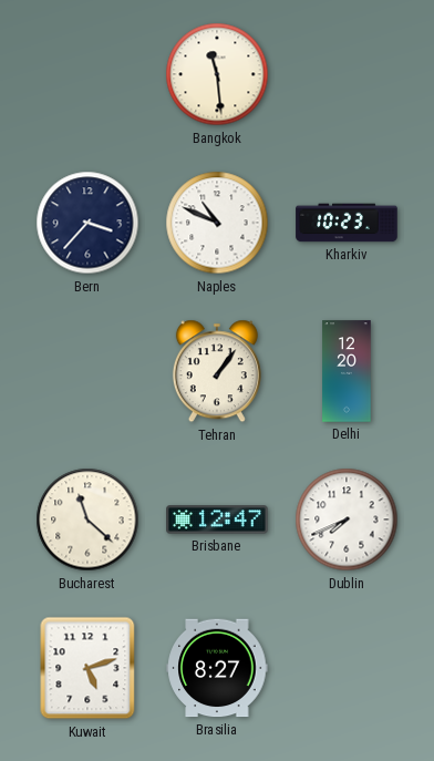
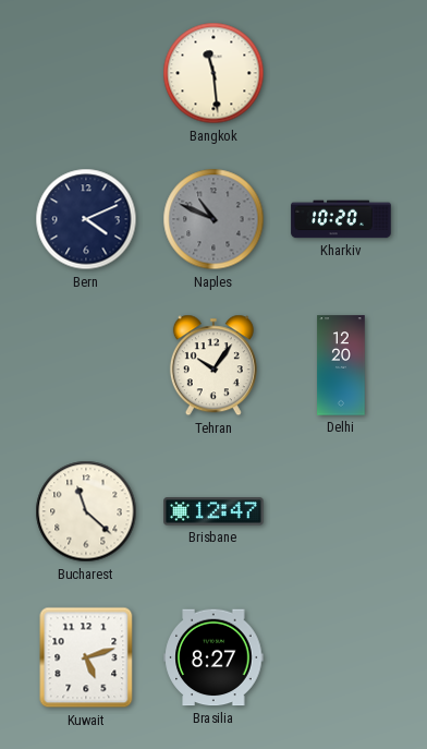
Bern: 3:37 -> 4:11 (86, 219)
Naples dial: white -> grey (213, 219)
Kharkiv: 10:23 -> 10:20 (341, 219)
Tehran: 1:06 -> 10:06 (213, 365)
Dublin: 7:41 -> none (347, 520)
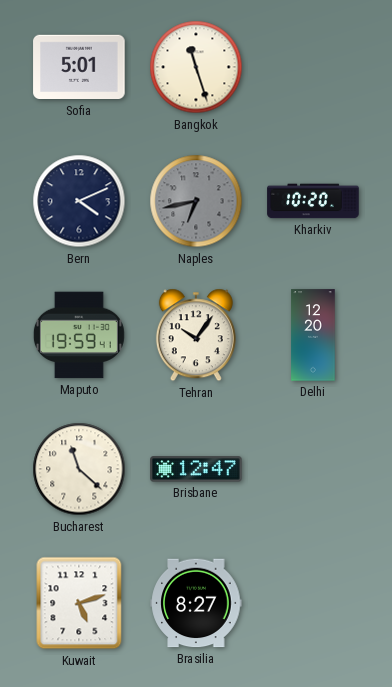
Sofia: none -> 5:01 (79, 67)
Bangkok: 11:29 -> 11:27 (196, 67)
Naples: 10:49 -> 6:43 (196, 201)
Maputo: none -> 19:59 (79, 335)
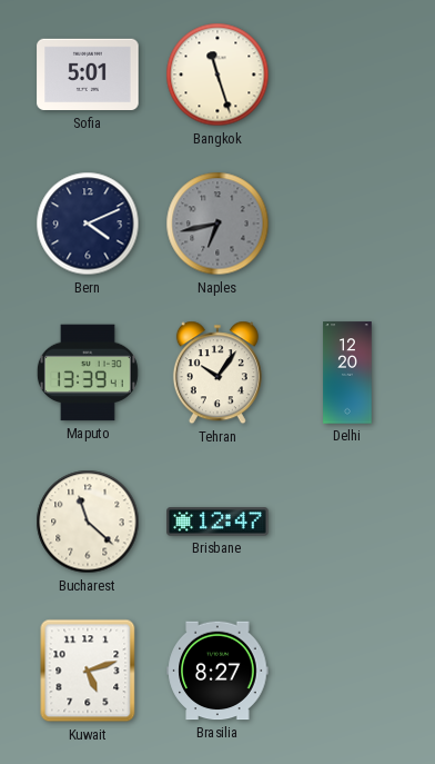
Kharkiv: 10:20 -> none (313, 201)
Maputo: 19:59 -> 13:39 (88, 373)
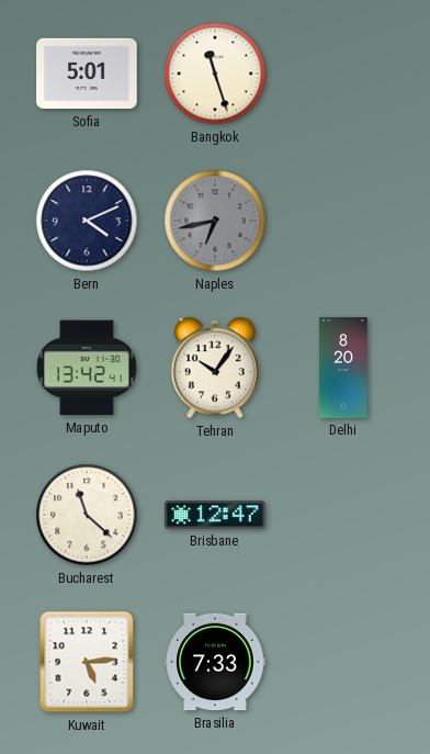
Maputo: 13:39 -> 13:42 (87, 368)
Delhi: 12:20 -> 8:20 (343, 368)
Kuwait: 5:12 -> 5:14 (87, 662)
Brasilia: 8:27 -> 7:33 (215, 662)
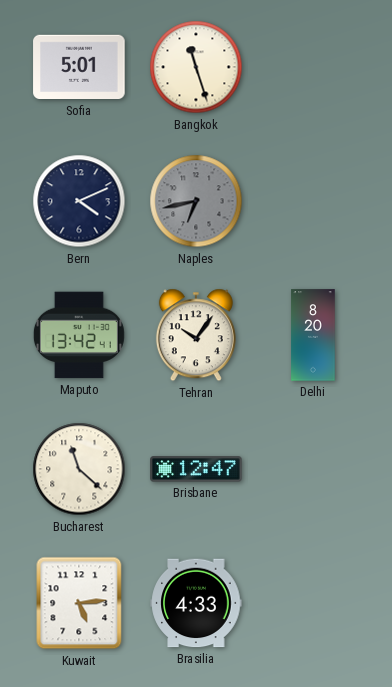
Brasilia: 7:33 -> 4:33 (196, 603)
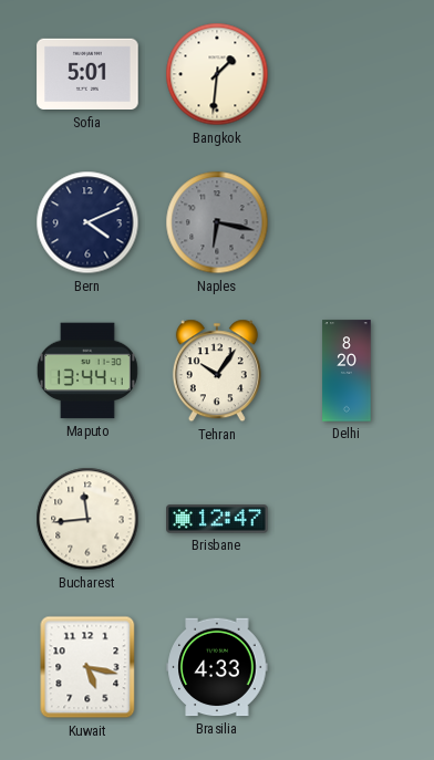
Bangkok: 11:27 -> 1:31 (217, 74)
Naples: 6:43 -> 6:17 (217, 222)
Maputo: 13:42 -> 13:44 (87, 371)
Bucharest: 11:22 -> 11:44 (87, 519)
Kuwait: 5:14 -> 5:17 (87, 667)
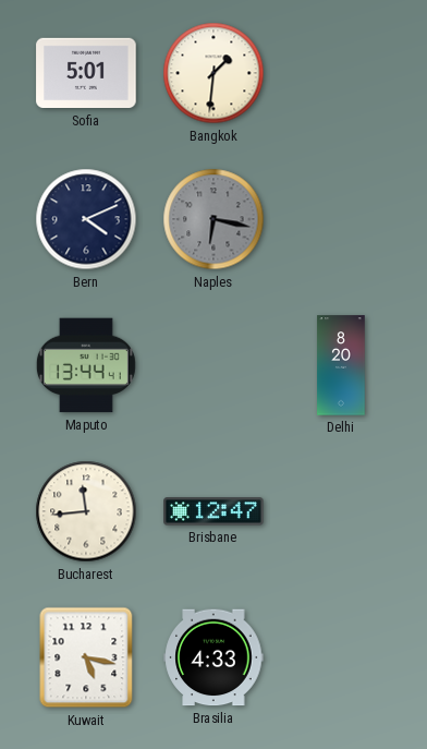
Tehran: 10:06 -> none (217, 371)
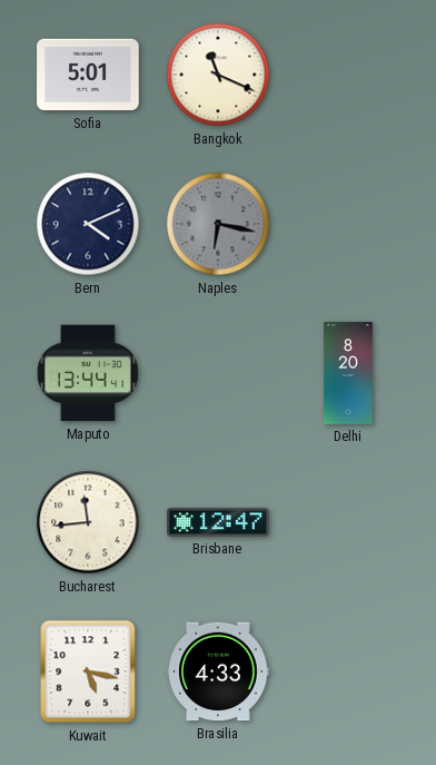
Bangkok: 1:31 -> 11:19 (218, 75)
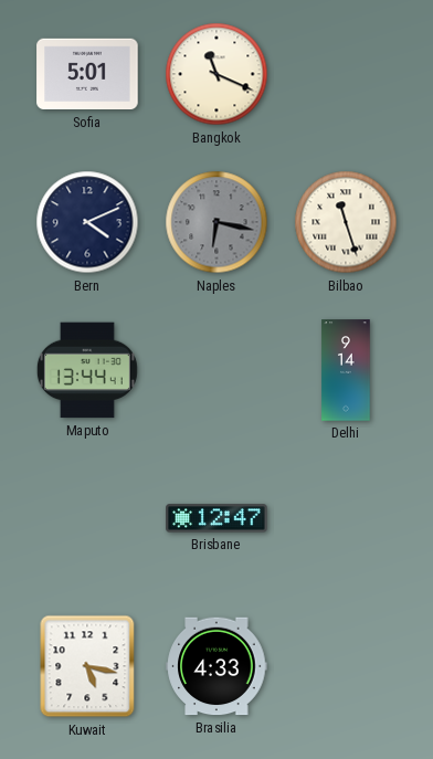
Bilbao: none -> 11:27 (346, 222)
Delhi: 8:20 -> 9:14 (346, 370)
Bucharest: 11:44 -> none (88, 522)
